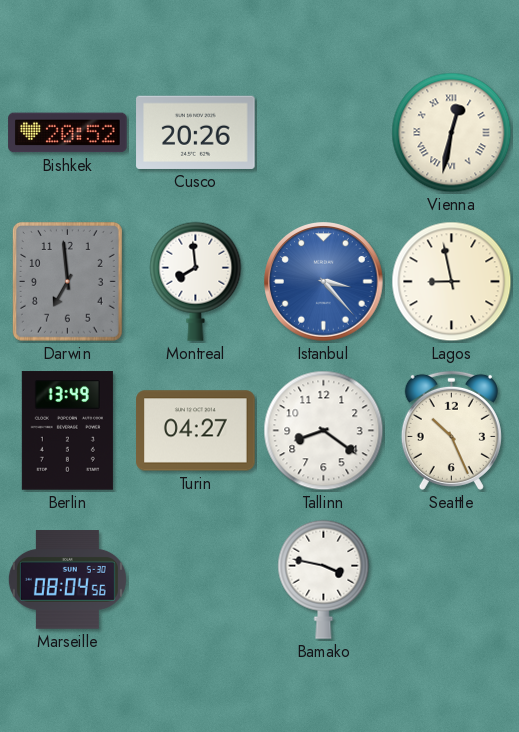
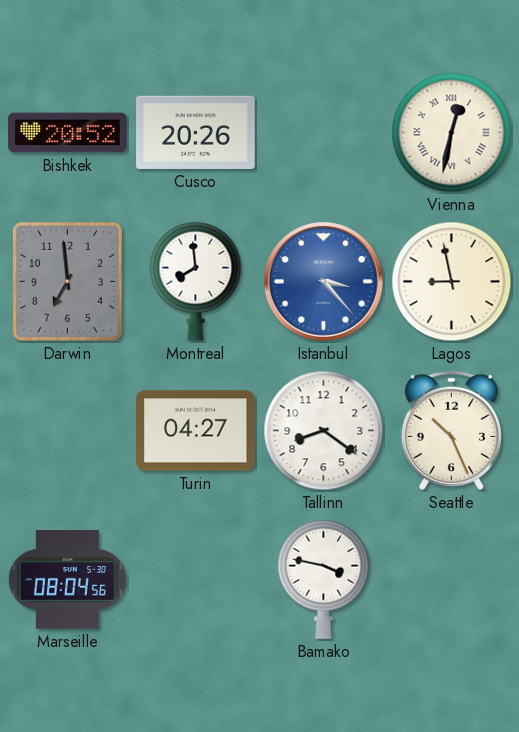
Berlin: 13:49 -> none (67, 431)
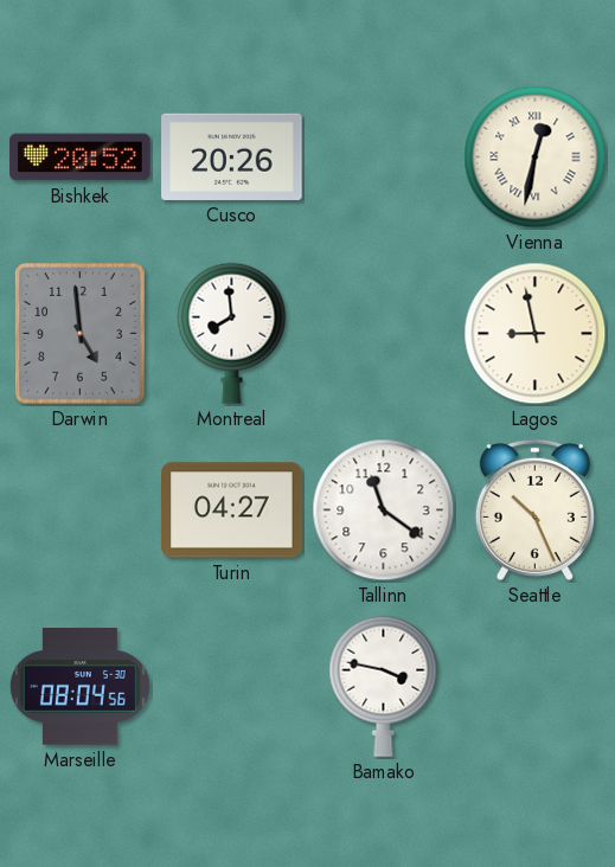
Darwin: 6:59 -> 4:59 (79, 333)
Istanbul: 3:23 -> none (324, 282)
Tallinn: 8:21 -> 11:21 (384, 510)
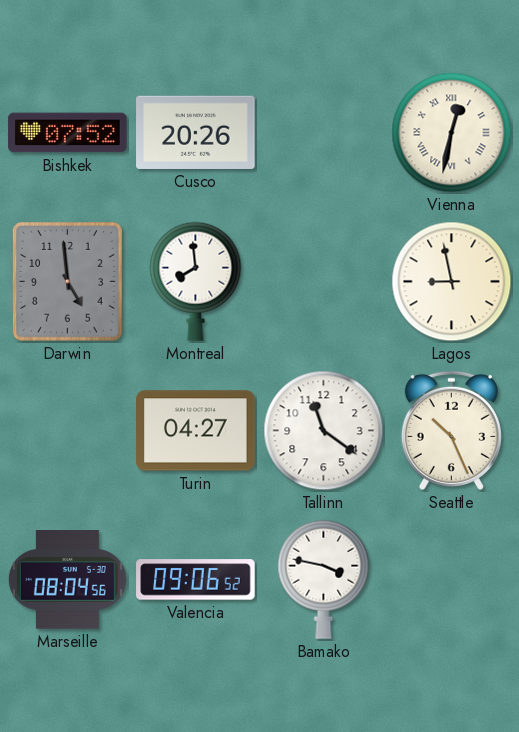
Bishkek: 20:52 -> 07:52 (68, 133)
Valencia: none -> 09:06 (196, 580)
